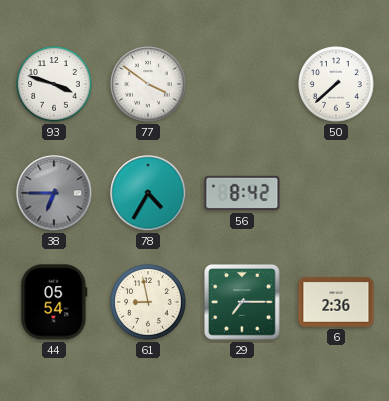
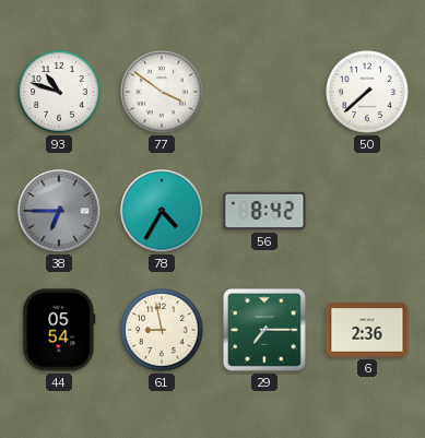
93: 3:48 -> 10:48 (59, 92)
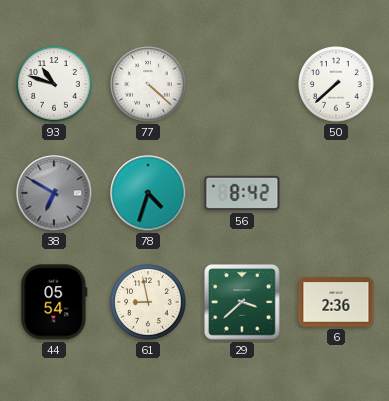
77: 3:51 -> 4:22 (148, 84)
38: 6:45 -> 6:50 (54, 193)
78: 4:35 -> 4:33 (148, 193)
29: 7:15 -> 3:38 (243, 303)
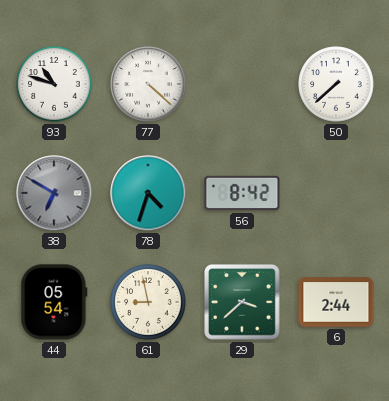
6: 2:36 -> 2:44 (336, 302)
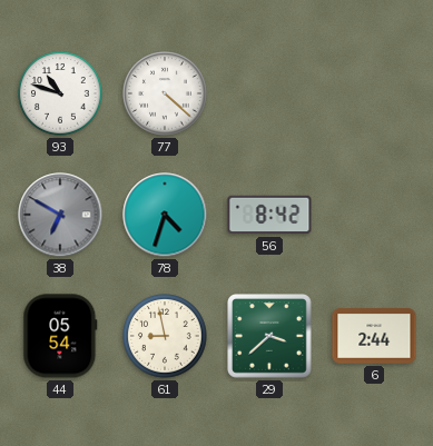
50: 7:38 -> none (336, 84)
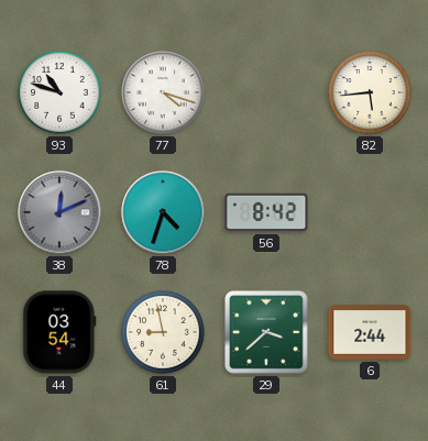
77: 4:22 -> 4:18 (163, 92)
82: none -> 5:44 (370, 92)
38: 6:50 -> 12:11 (59, 212)
44: 05:54 -> 03:54 (59, 332)
